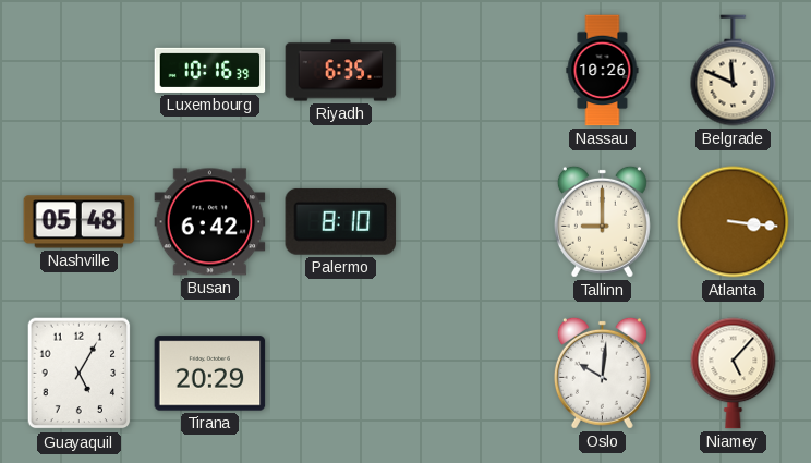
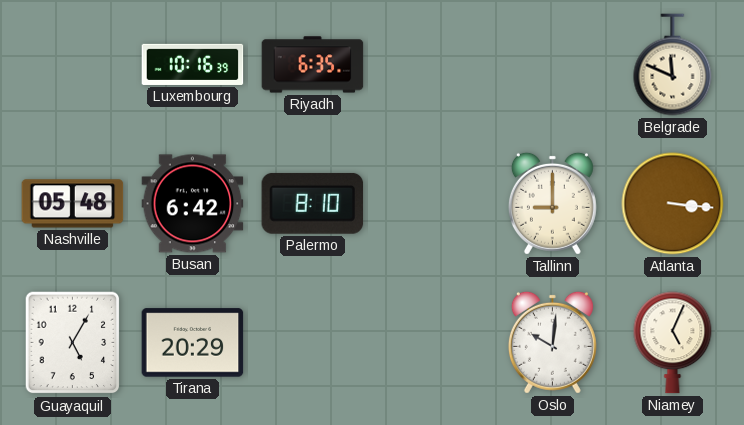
Nassau: 10:26 -> none (603, 71)
Niamey: 5:07 -> 5:04 (673, 343)
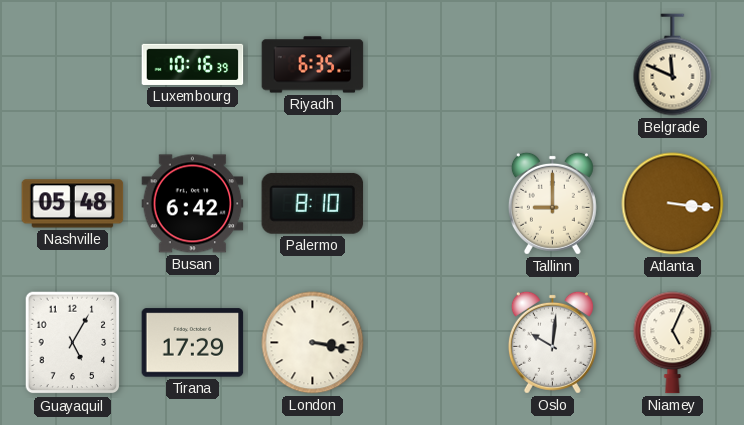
Tirana: 20:29 -> 17:29 (193, 343)
London: none -> 3:17 (313, 343)
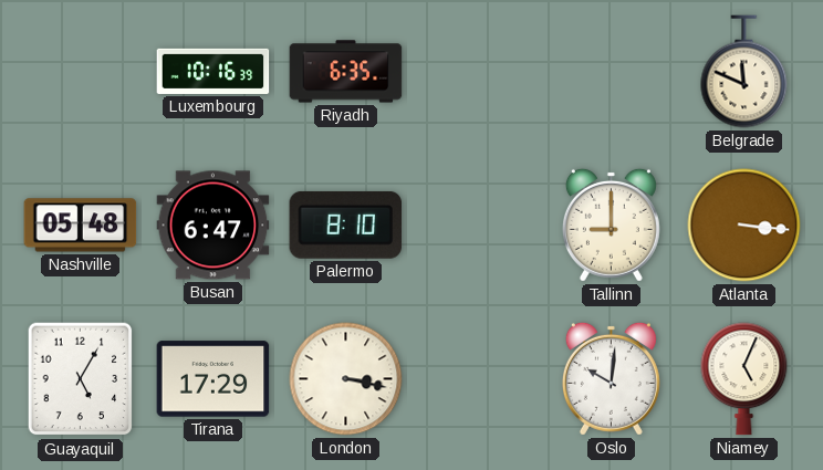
Busan: 6:42 -> 6:47 (213, 226)
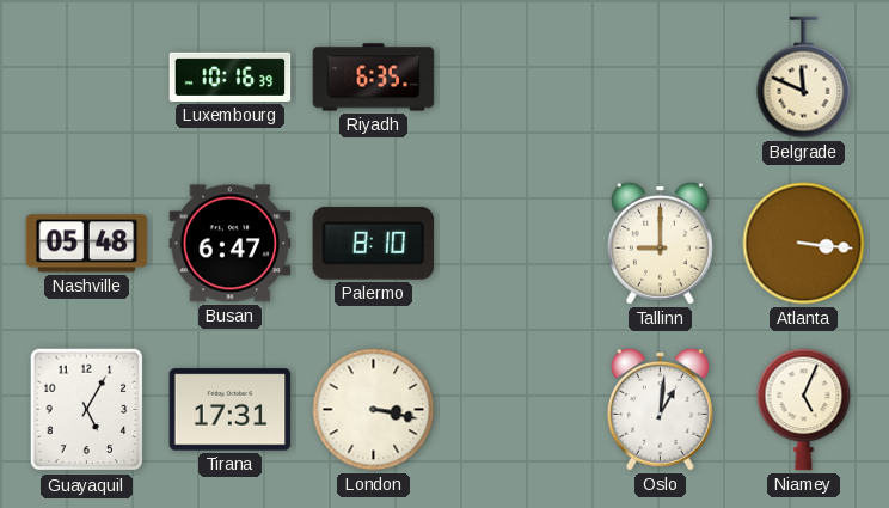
Tirana: 17:29 -> 17:31 (231, 410)
Oslo: 10:01 -> 1:01 (660, 409)
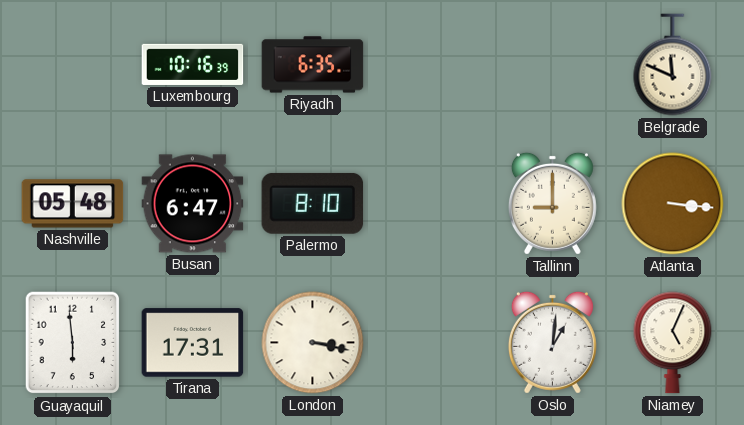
Guayaquil: 5:05 -> 5:59 (73, 343)
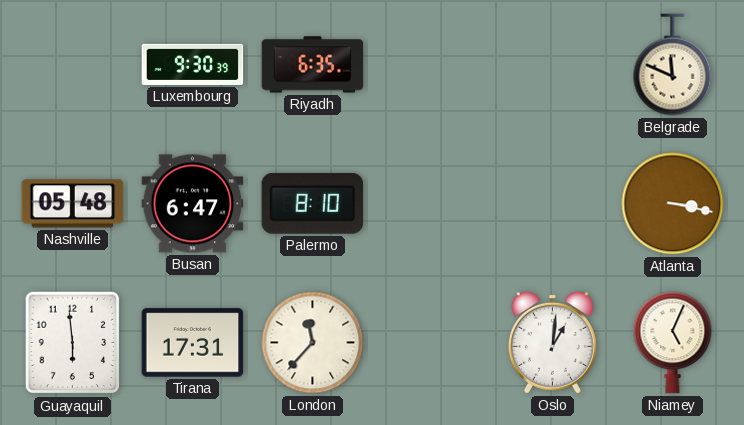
Luxembourg: 10:16 -> 9:30 (193, 64)
Tallinn: 9:00 -> none (552, 203)
Atlanta: 3:16 -> 3:17 (673, 204)
London: 3:17 -> 11:37 (313, 343)
